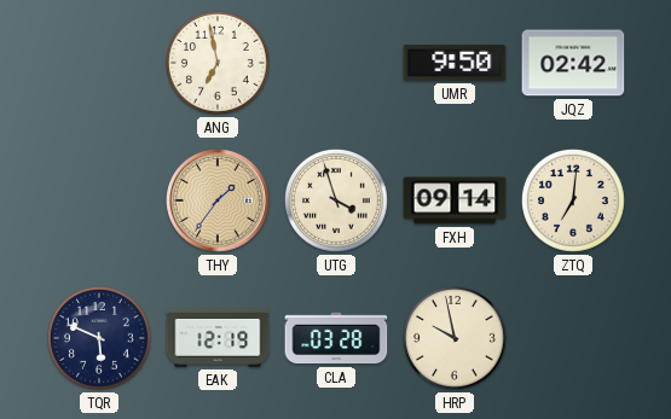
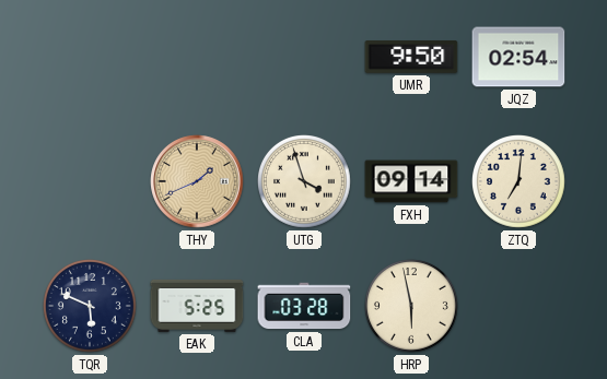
ANG: 6:58 -> none (219, 64)
JQZ: 02:42 -> 02:54 (518, 57)
THY: 1:36 -> 1:41 (197, 181)
EAK: 12:19 -> 5:25 (197, 306)
HRP: 9:58 -> 5:58 (412, 307)
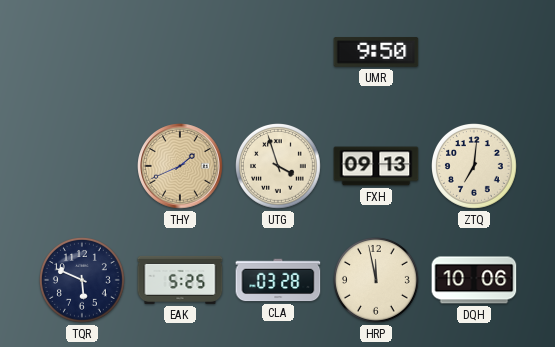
JQZ: 02:54 -> none (518, 57)
FXH: 09:14 -> 09:13 (376, 166)
HRP: 5:58 -> 11:58 (377, 281)
DQH: none -> 10:06 (474, 280)
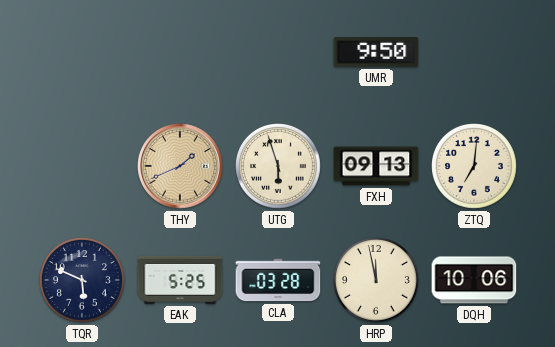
UTG: 3:57 -> 5:57 (279, 167)
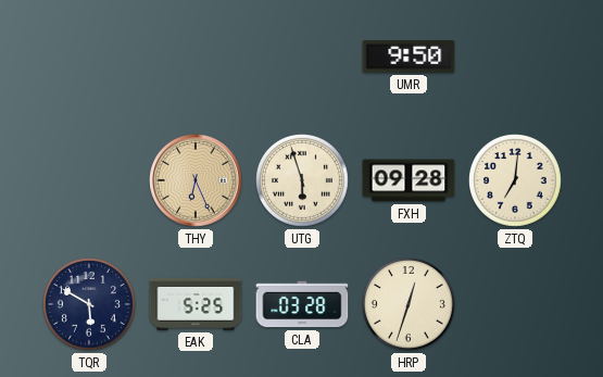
THY: 1:41 -> 6:26 (196, 180)
FXH: 09:13 -> 09:28 (409, 180)
TQR: 5:49 -> 5:50 (90, 305)
HRP: 11:58 -> 12:33 (410, 305)
DQH: 10:06 -> none (474, 280)
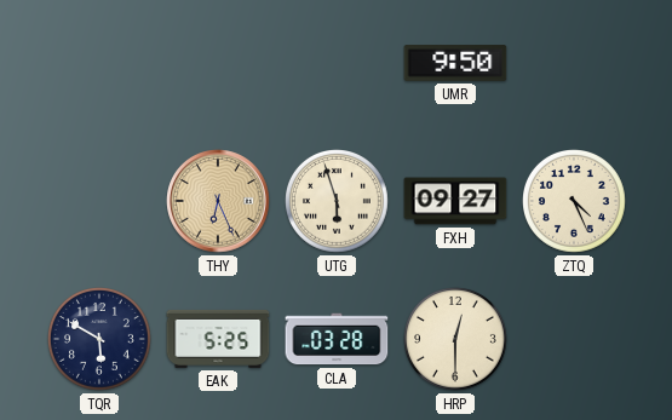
FXH: 09:28 -> 09:27 (455, 201)
ZTQ: 7:01 -> 4:26 (575, 202)
HRP: 12:33 -> 12:30 (456, 340)
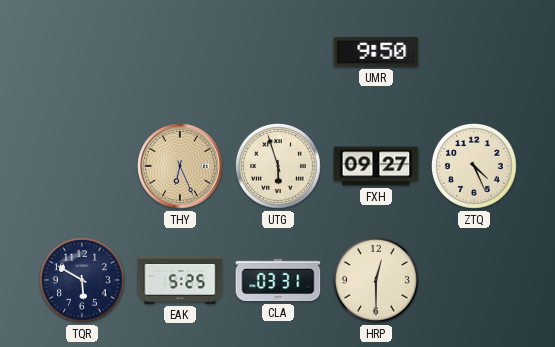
CLA: 03:28 -> 03:31 (278, 280)
